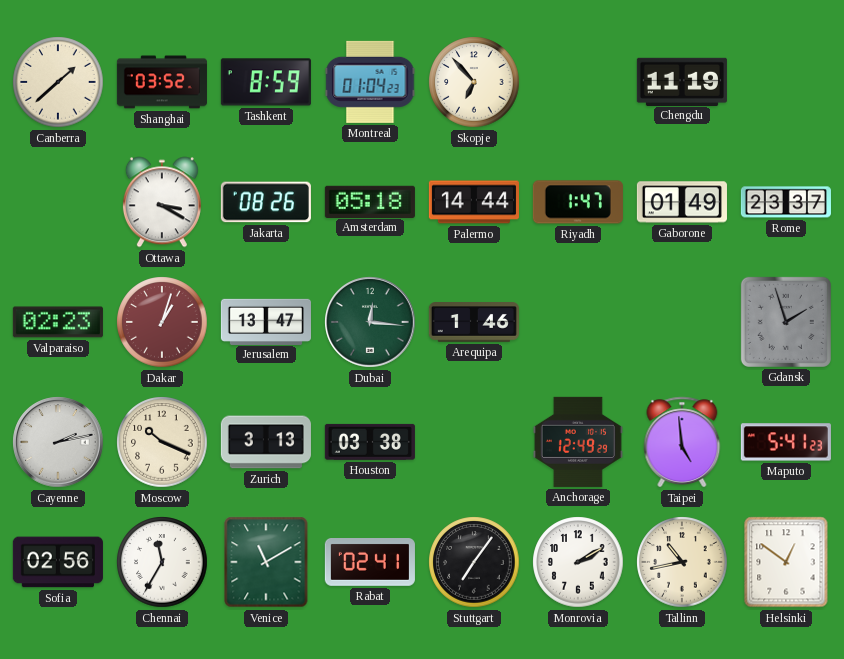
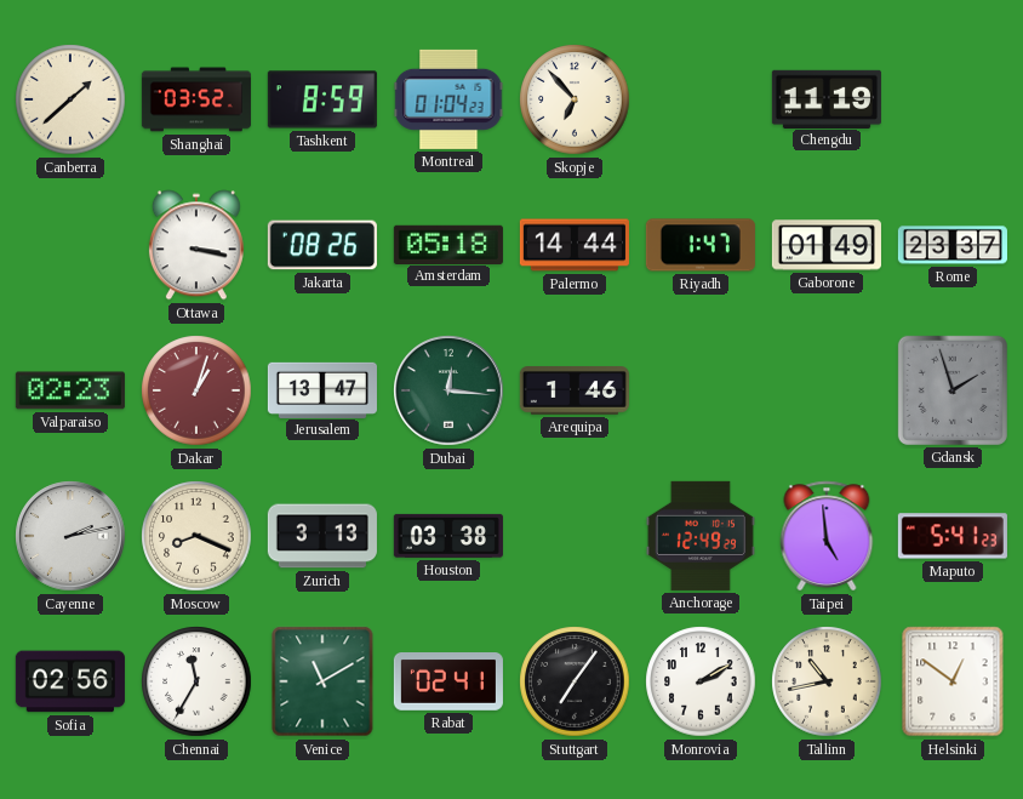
Ottawa: 3:20 -> 3:17 (196, 245)
Moscow: 10:19 -> 8:19 (196, 536)
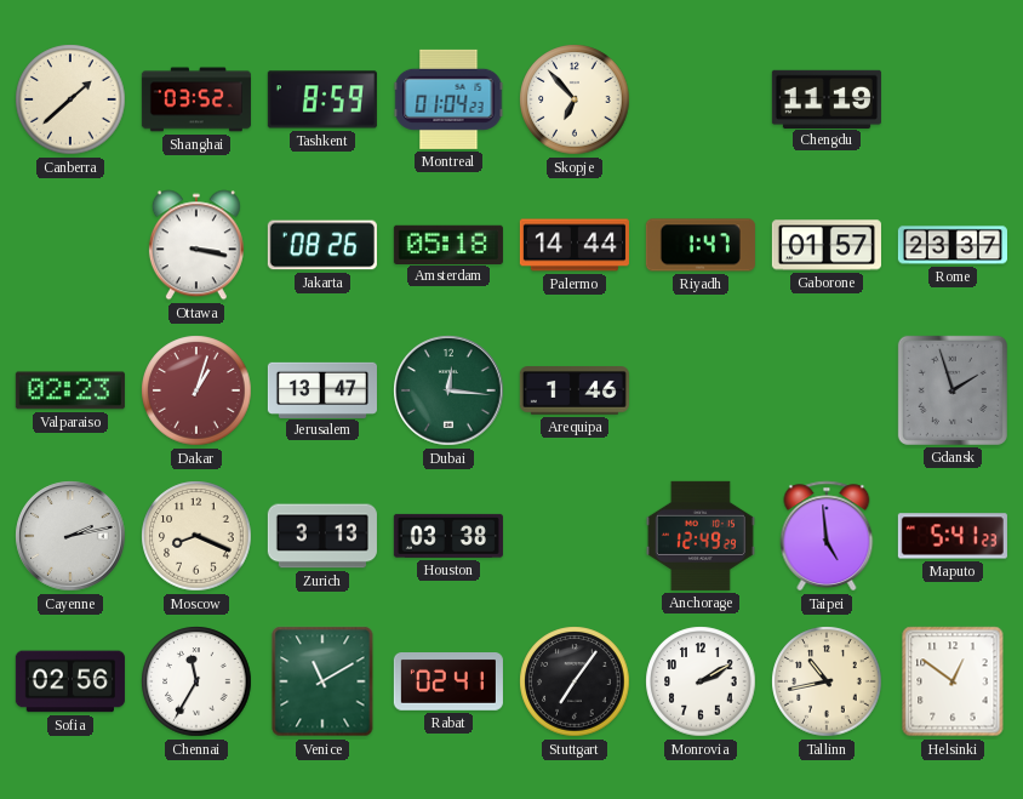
Gaborone: 01:49 -> 01:57 (827, 245)
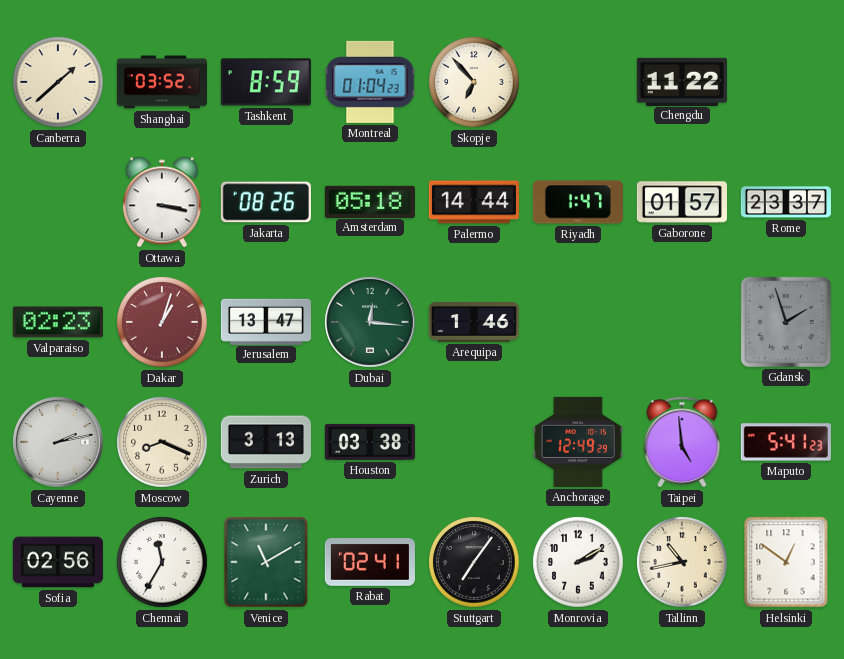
Chengdu: 11:19 -> 11:22 (682, 81)
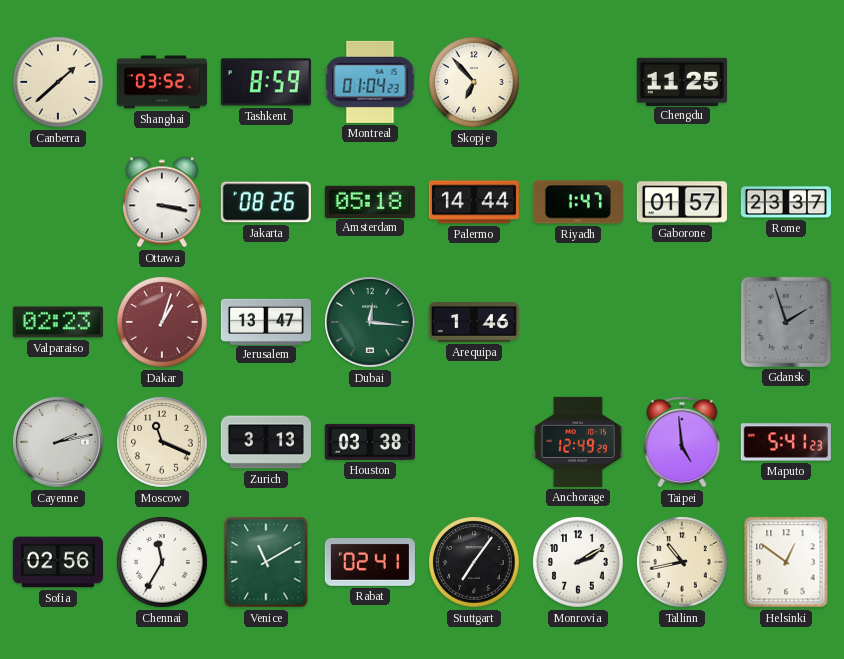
Chengdu: 11:22 -> 11:25 (682, 81)
Moscow: 8:19 -> 11:19 (162, 442)
